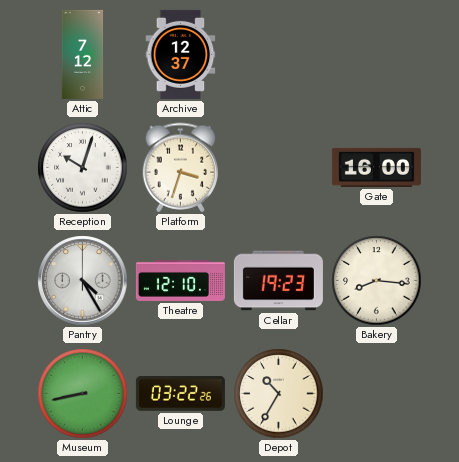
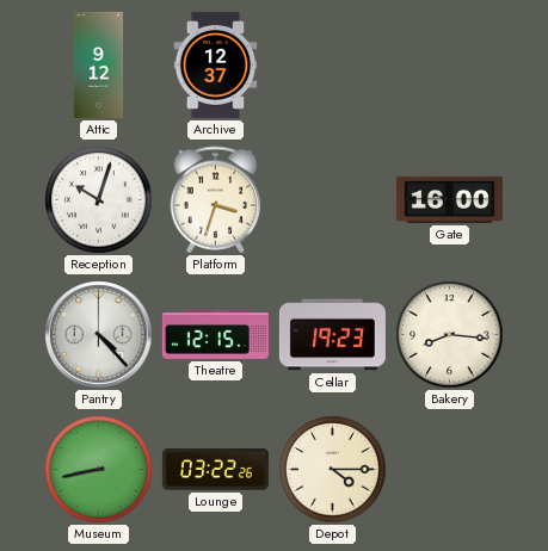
Attic: 7:12 -> 9:12 (99, 64)
Pantry: 4:25 -> 4:23 (99, 335)
Theatre: 12:10 -> 12:15 (215, 334)
Depot: 10:35 -> 4:15 (333, 470)
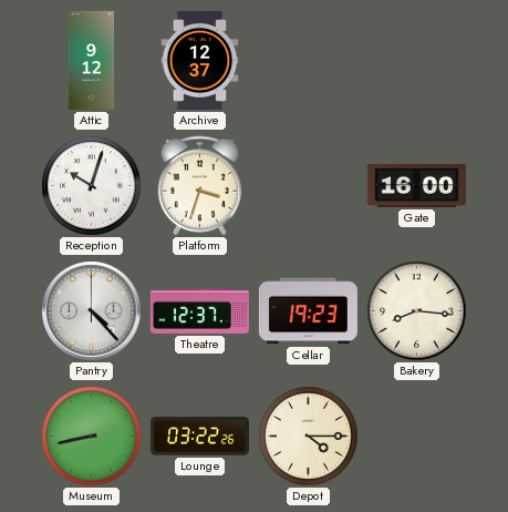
Theatre: 12:15 -> 12:37 (199, 310)
